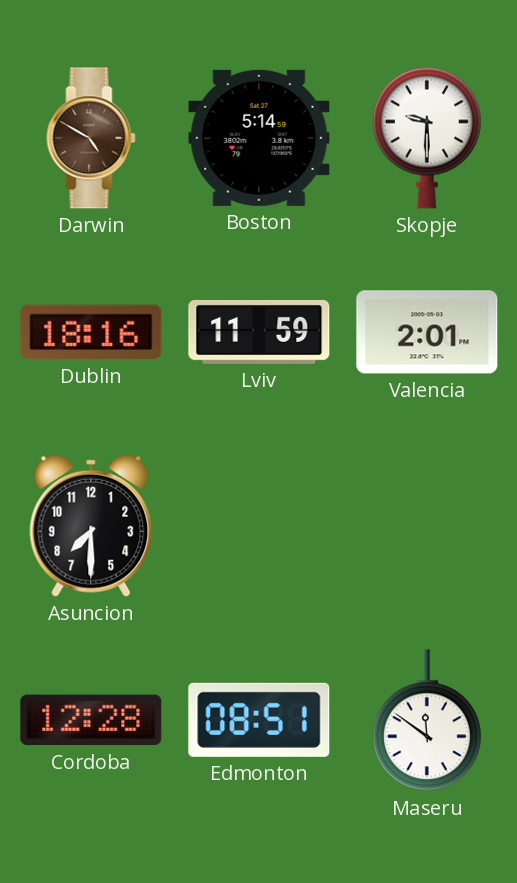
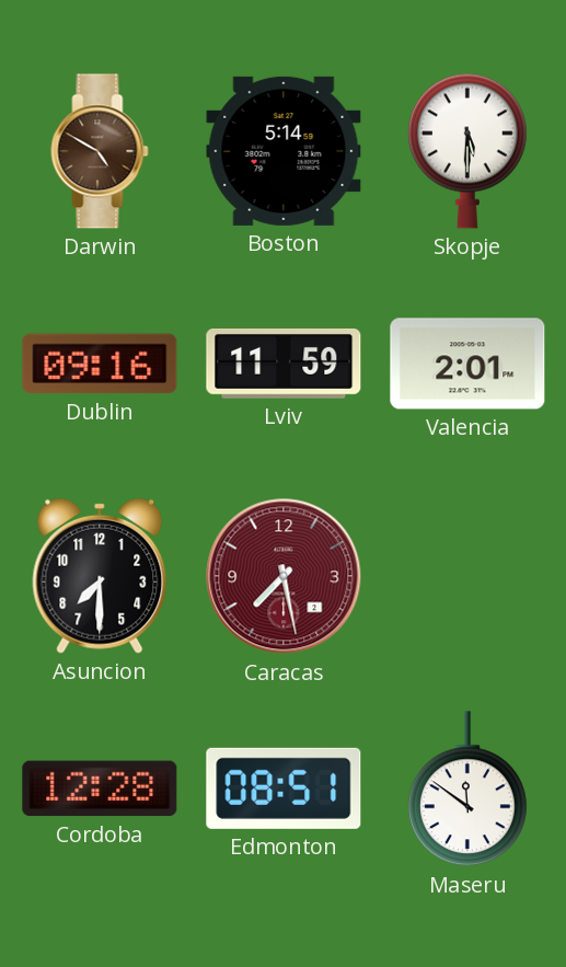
Skopje: 9:30 -> 5:30 (467, 151)
Dublin: 18:16 -> 09:16 (100, 364)
Caracas: none -> 7:28 (284, 576)
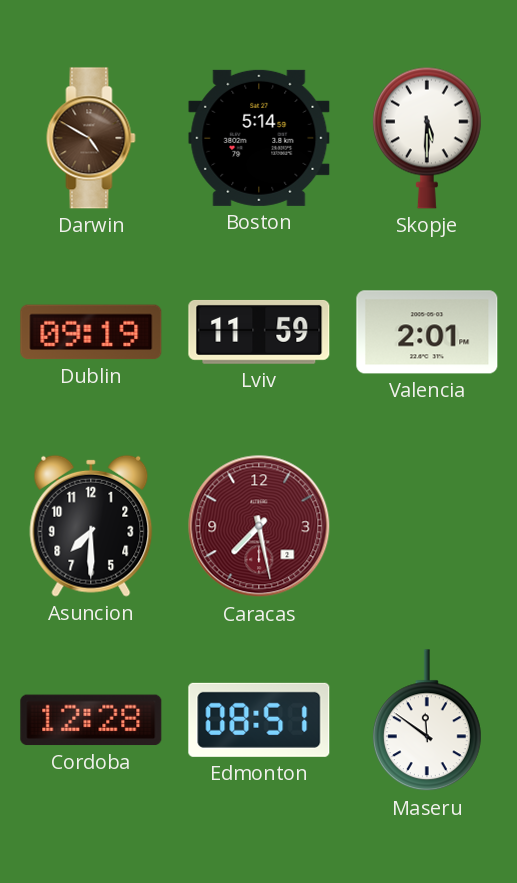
Dublin: 09:16 -> 09:19 (91, 332)
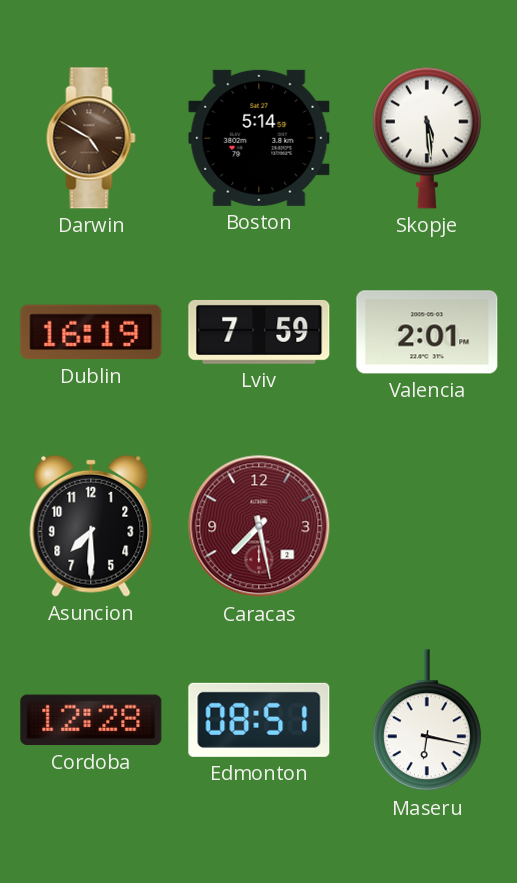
Skopje: 5:30 -> 5:29 (427, 138)
Dublin: 09:19 -> 16:19 (91, 332)
Lviv: 11:59 -> 7:59 (259, 332)
Maseru: 11:51 -> 6:17 (427, 721)
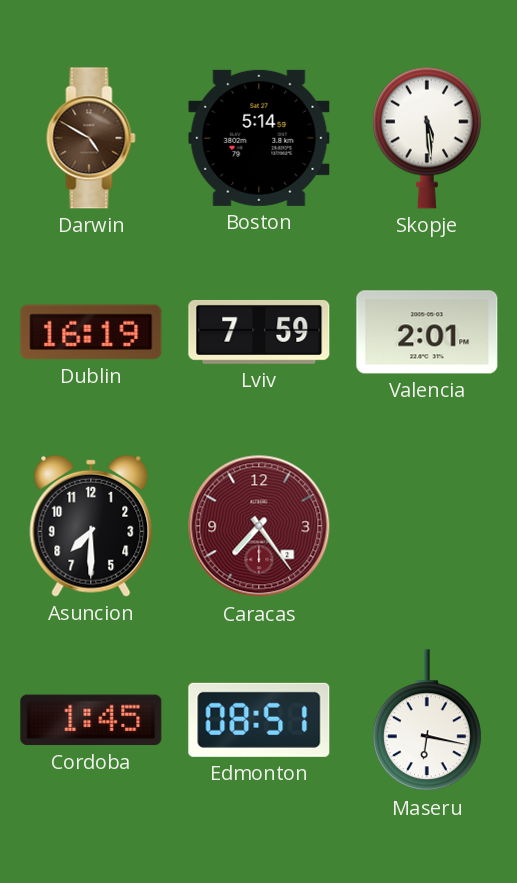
Caracas: 7:28 -> 7:24 (259, 526)
Cordoba: 12:28 -> 1:45 (91, 720)
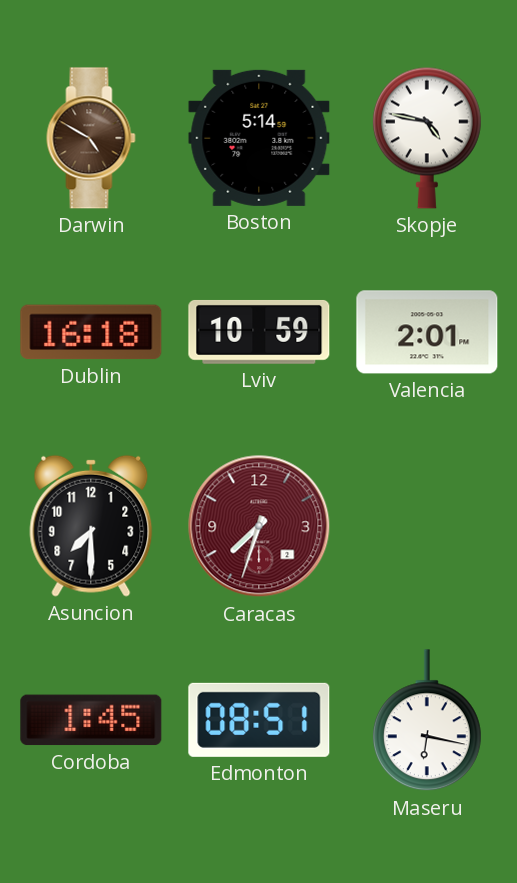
Skopje: 5:29 -> 4:47 (427, 138)
Dublin: 16:19 -> 16:18 (91, 332)
Lviv: 7:59 -> 10:59 (259, 332)
Caracas: 7:24 -> 7:33 (259, 526)
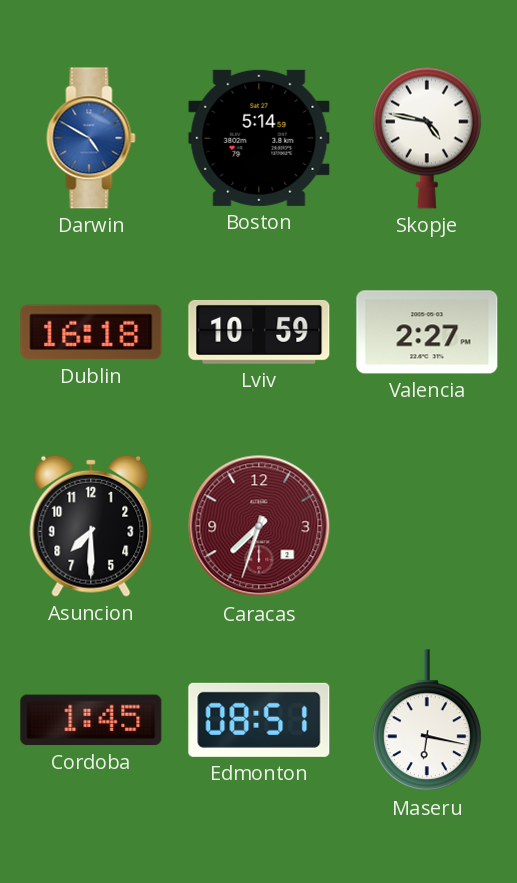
Darwin dial: brown -> blue (91, 138)
Valencia: 2:01 -> 2:27 (427, 332)
